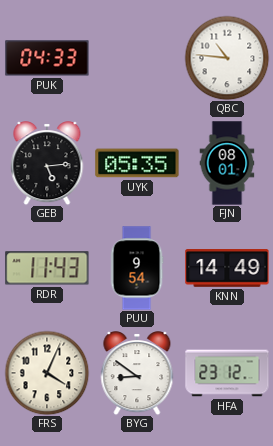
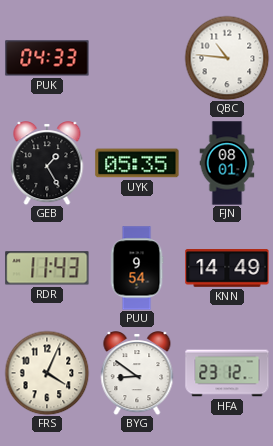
GEB: 5:14 -> 1:25 (47, 163)
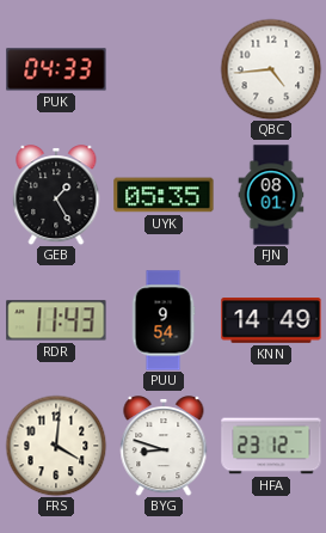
QBC: 10:46 -> 4:44 (271, 69)
FRS: 4:04 -> 4:01 (56, 446)
BYG: 8:51 -> 8:48 (164, 446)
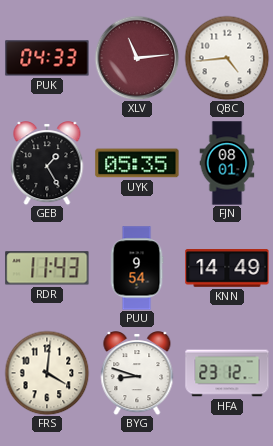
XLV: none -> 11:14 (137, 58)
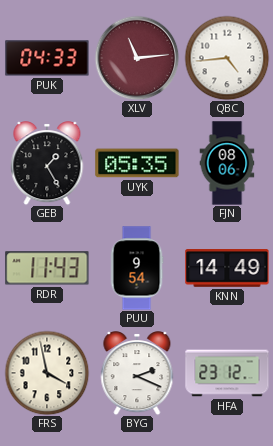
FJN: 08:01 -> 08:06 (227, 163)
FRS: 4:01 -> 3:58 (47, 373)
BYG: 8:48 -> 2:19 (137, 373)
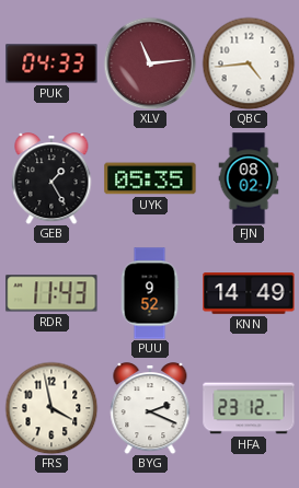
FJN: 08:06 -> 08:02 (249, 178)
PUU: 9:54 -> 9:52 (150, 293)
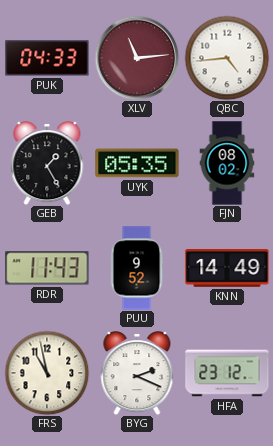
FRS: 3:58 -> 10:58 (47, 373)
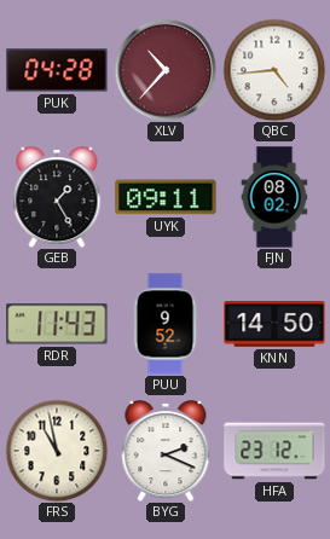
PUK: 04:33 -> 04:28 (57, 70)
XLV: 11:14 -> 10:37 (166, 70)
UYK: 05:35 -> 09:11 (166, 197)
KNN: 14:49 -> 14:50 (274, 325)
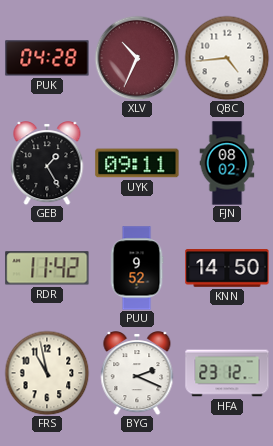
XLV: 10:37 -> 10:34 (137, 58)
RDR: 11:43 -> 11:42 (47, 268)
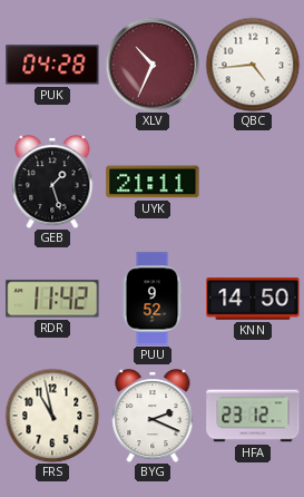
GEB: 1:25 -> 1:27 (52, 182)
UYK: 09:11 -> 21:11 (153, 182)
FJN: 08:02 -> none (227, 163)
